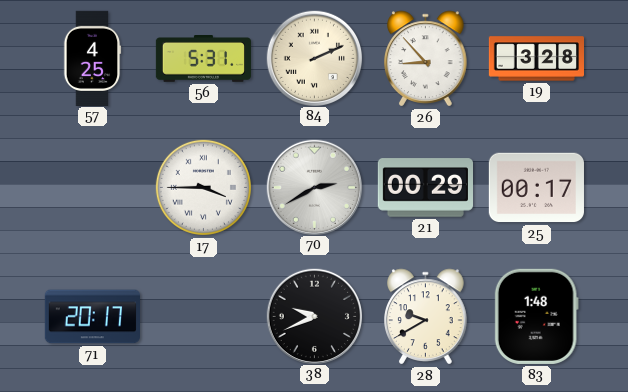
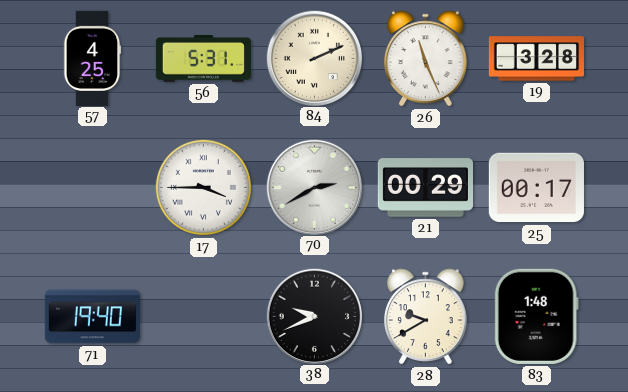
26: 8:53 -> 11:26 (426, 59)
71: 20:17 -> 19:40 (92, 317)
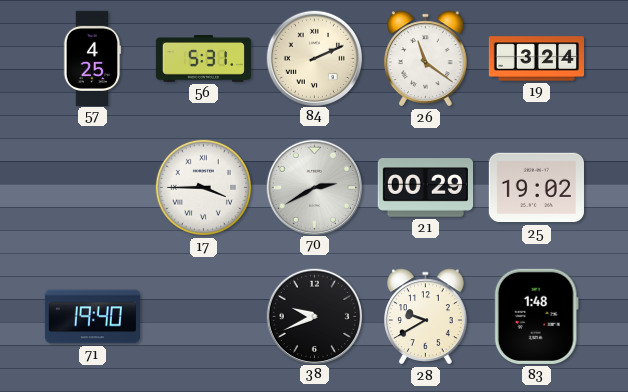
26: 11:26 -> 11:21 (426, 59)
19: 3:28 -> 3:24 (536, 59)
25: 00:17 -> 19:02 (536, 188)
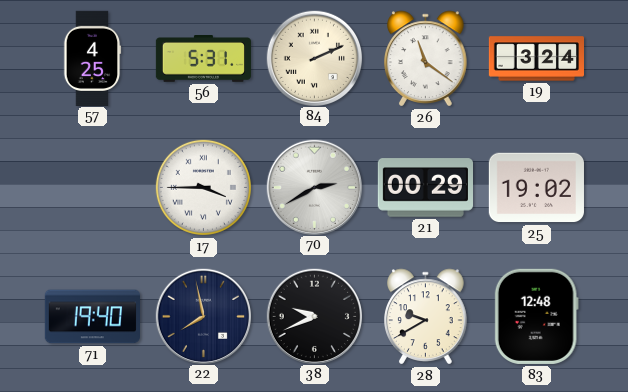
22: none -> 7:58 (203, 316)
83: 1:48 -> 12:48 (536, 316)
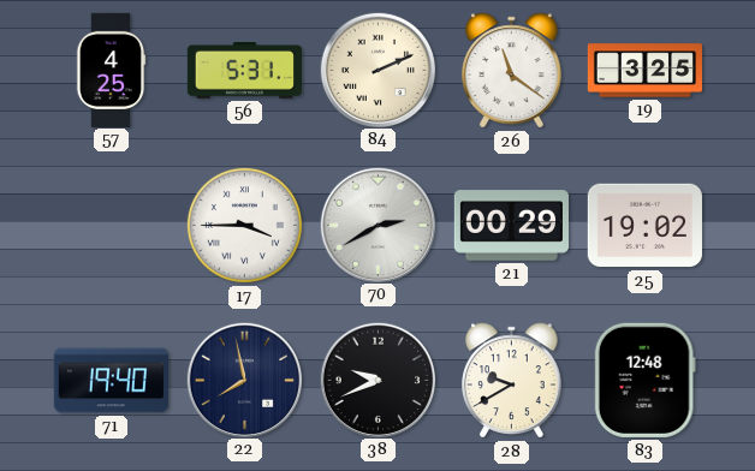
19: 3:24 -> 3:25 (644, 71)
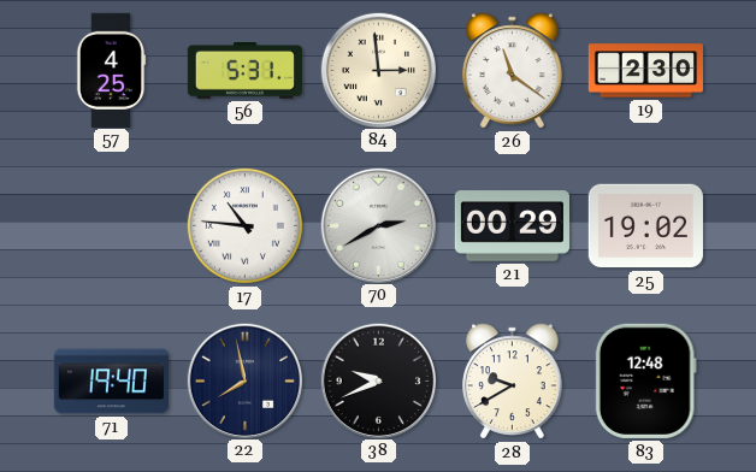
84: 2:11 -> 2:59 (378, 70)
19: 3:25 -> 2:30 (645, 71)
17: 3:45 -> 10:46 (244, 225)
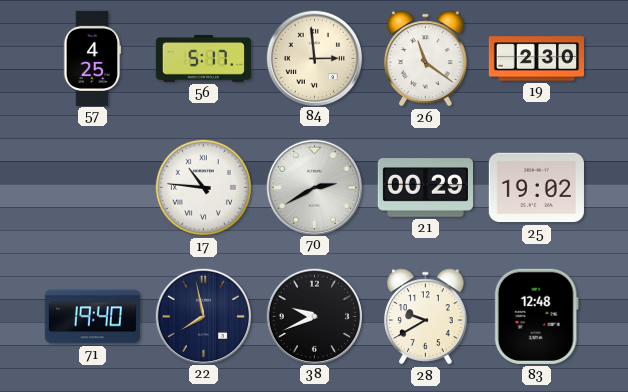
56: 5:31 -> 5:17 (203, 59)
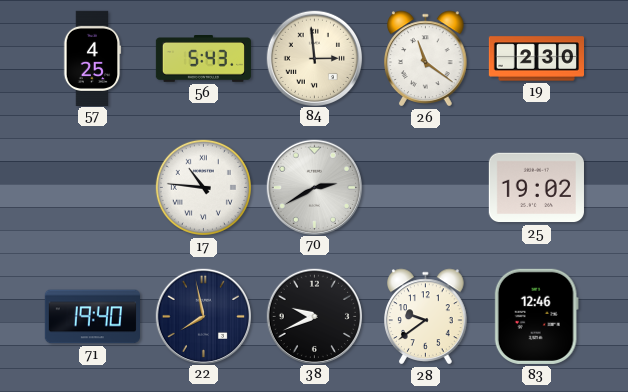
56: 5:17 -> 5:43 (203, 59)
21: 00:29 -> none (425, 188)
28: 9:40 -> 9:39 (426, 317)
83: 12:48 -> 12:46 (536, 316)
